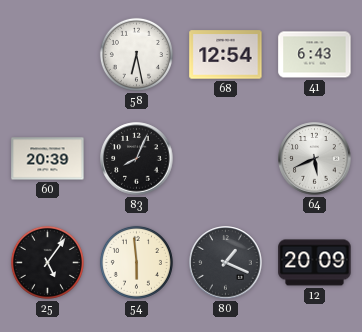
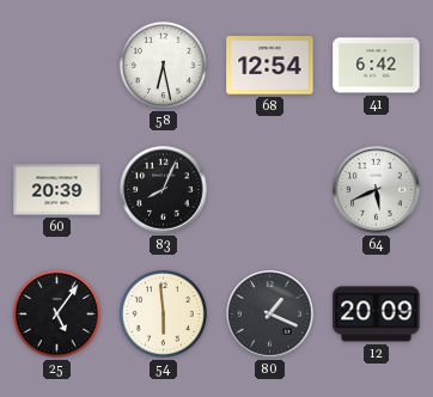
41: 6:43 -> 6:42 (377, 66)
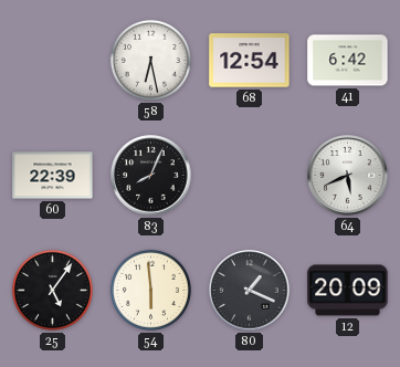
60: 20:39 -> 22:39 (53, 176)
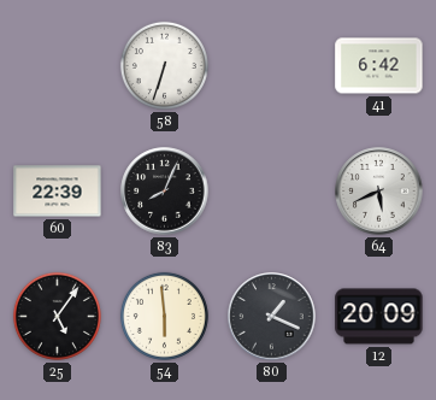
58: 6:28 -> 6:33 (164, 65)
68: 12:54 -> none (250, 61)
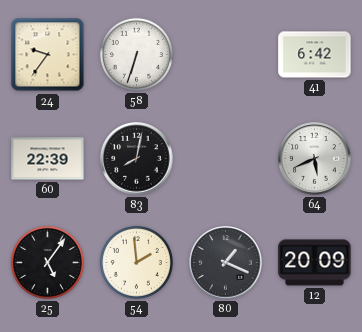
24: none -> 9:36 (48, 55)
83: 8:04 -> 8:02 (137, 159)
54: 5:59 -> 1:59 (136, 262)
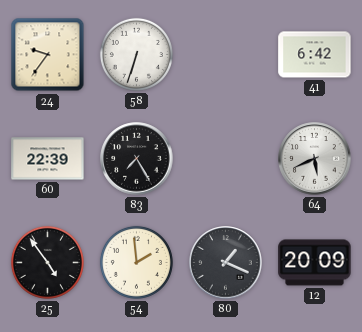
83: 8:02 -> 7:25 (137, 159)
25: 5:06 -> 4:54 (47, 262)
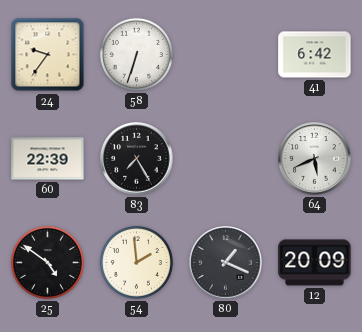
25: 4:54 -> 4:51 (47, 262)
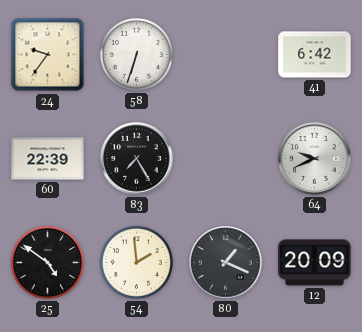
64: 5:41 -> 9:41 (315, 159)
